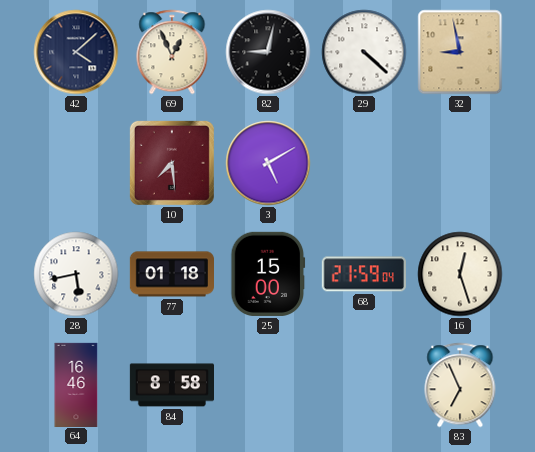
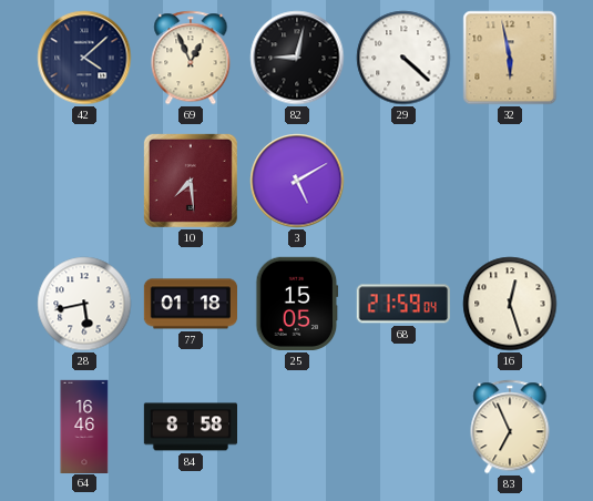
32: 8:58 -> 5:58 (510, 58)
25: 15:00 -> 15:05 (297, 304)
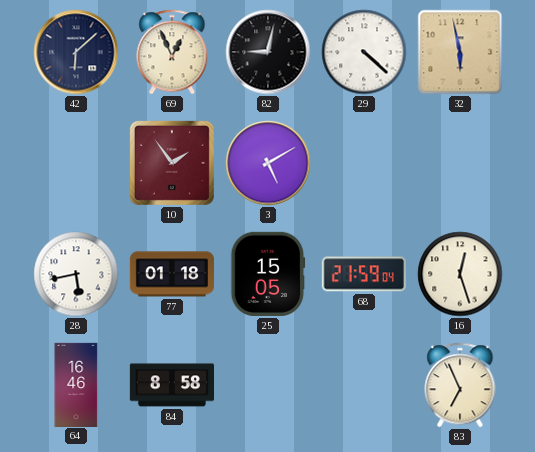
42: 4:08 -> 6:08 (76, 52)
10: 7:29 -> 1:54 (172, 163)
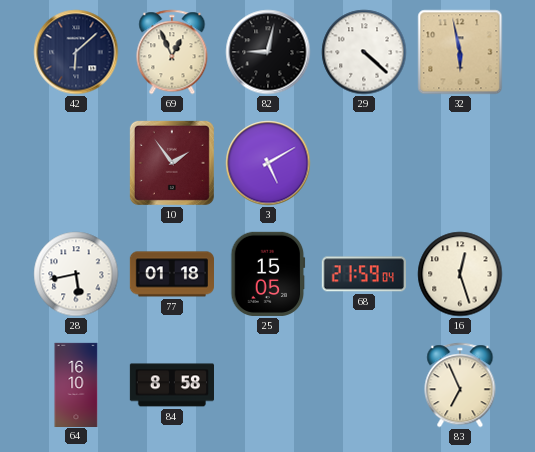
64: 16:46 -> 16:10 (76, 384)
